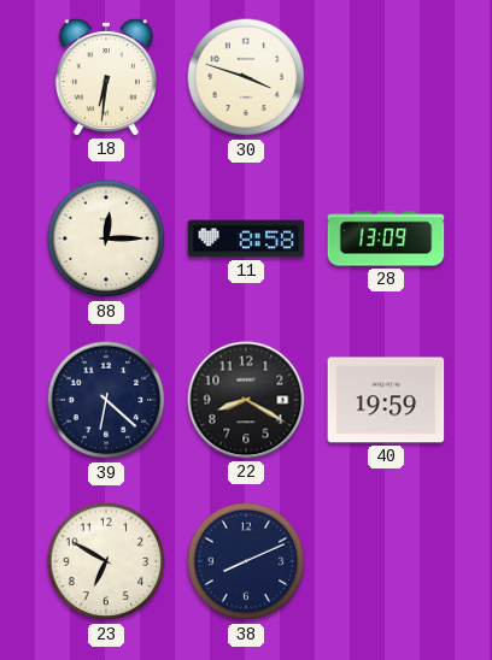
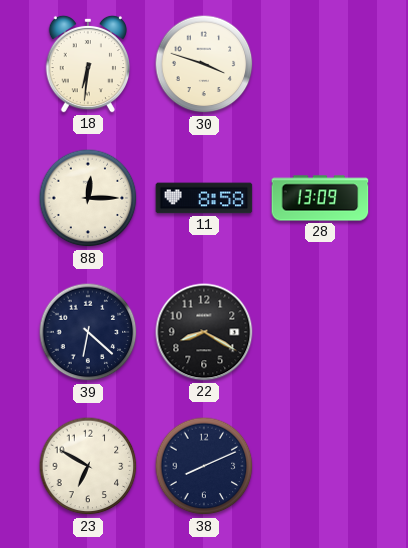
40: 19:59 -> none (386, 400)
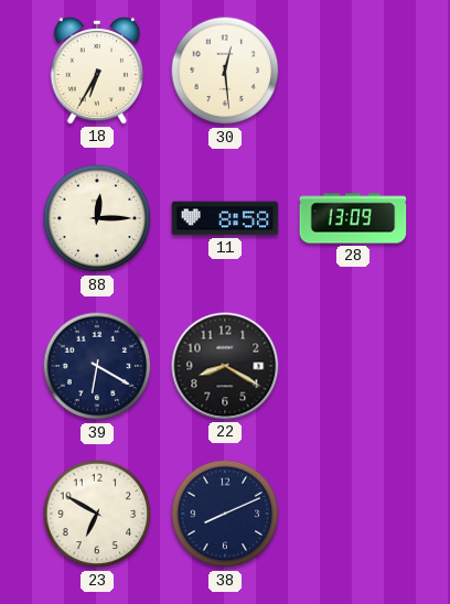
18: 6:31 -> 6:35 (96, 71)
30: 3:48 -> 12:29 (225, 71)
39: 6:22 -> 6:20 (97, 366)
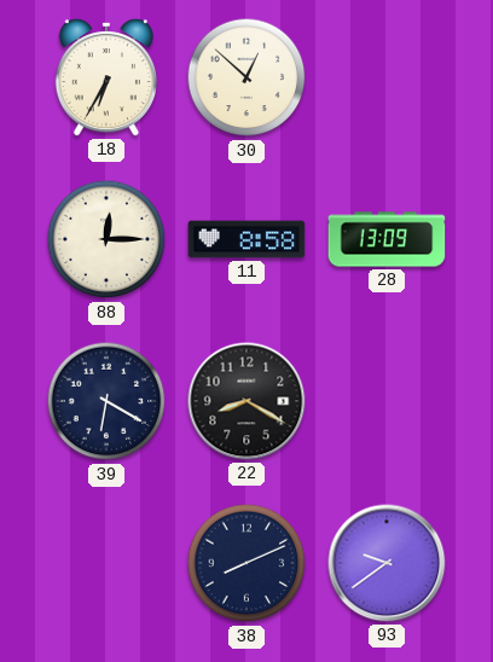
30: 12:29 -> 12:52 (246, 77)
23: 6:50 -> none (97, 514)
93: none -> 9:39 (387, 563)
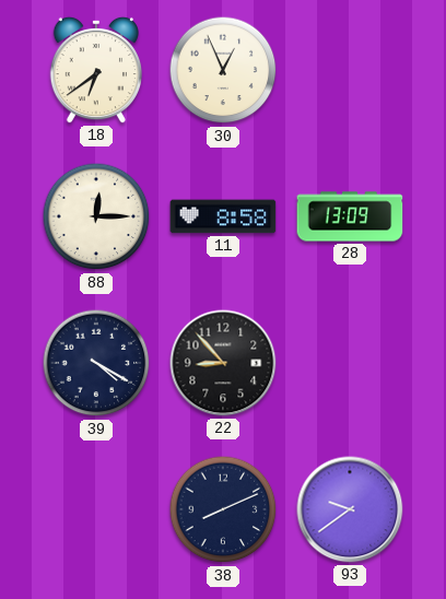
18: 6:35 -> 6:39 (95, 70)
30: 12:52 -> 12:56 (223, 70)
39: 6:20 -> 4:20 (96, 363)
22: 8:20 -> 8:53 (223, 363)
